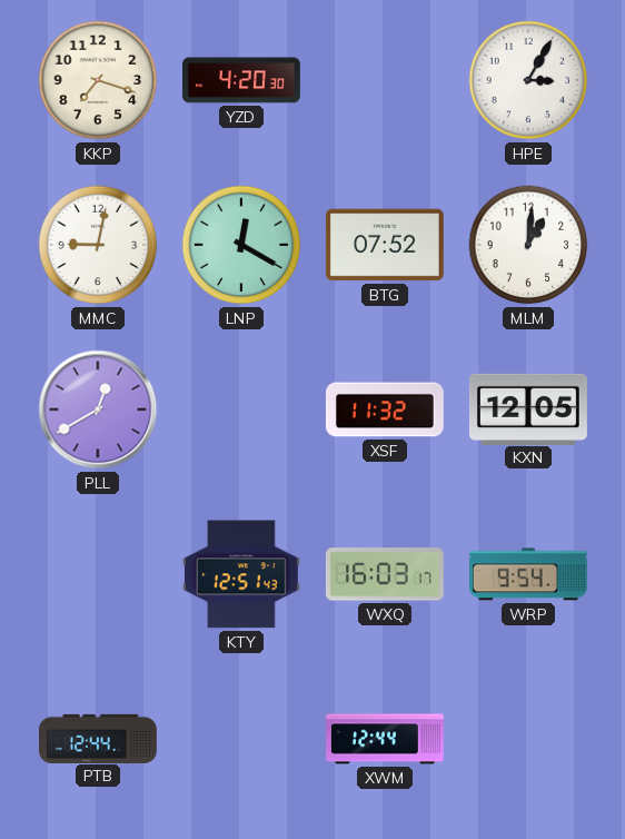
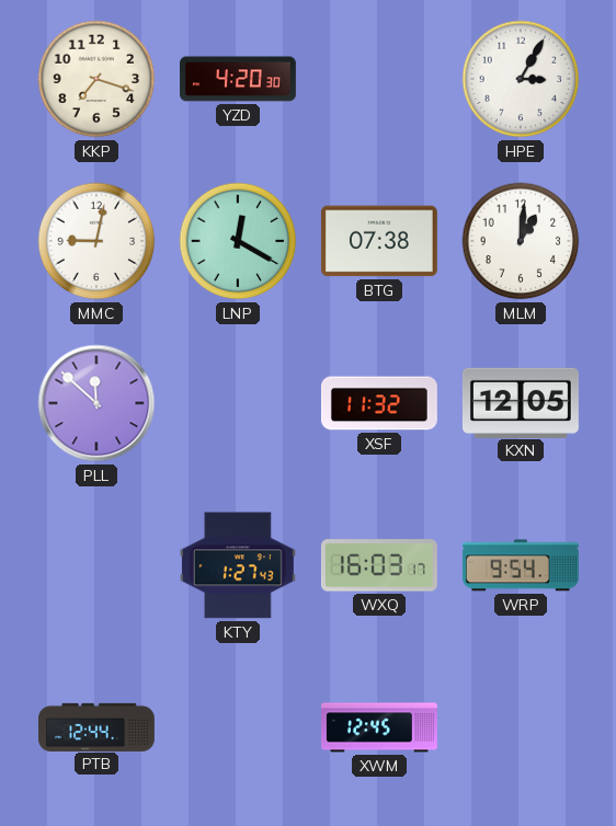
BTG: 07:52 -> 07:38 (379, 241)
PLL: 12:40 -> 11:52 (96, 403)
KTY: 12:51 -> 1:27 (238, 565)
XWM: 12:44 -> 12:45 (380, 727)
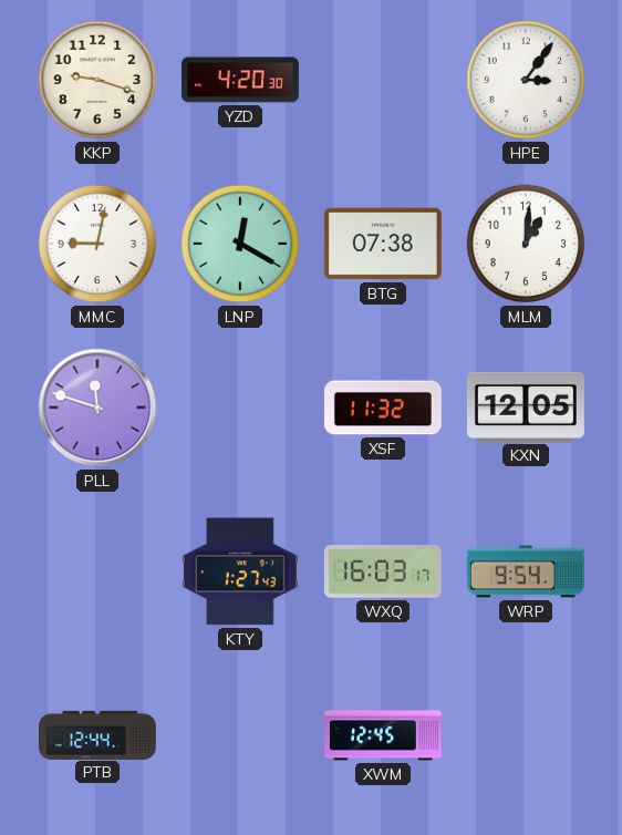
KKP: 7:18 -> 9:18 (97, 80)
HPE: 3:05 -> 3:06 (526, 80)
PLL: 11:52 -> 11:48 (97, 408)
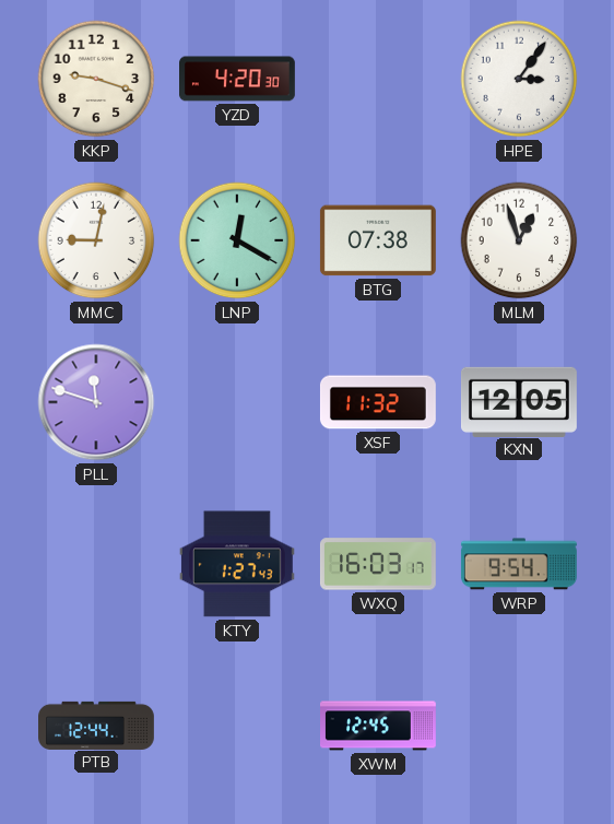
MLM: 1:01 -> 12:57 (519, 240)
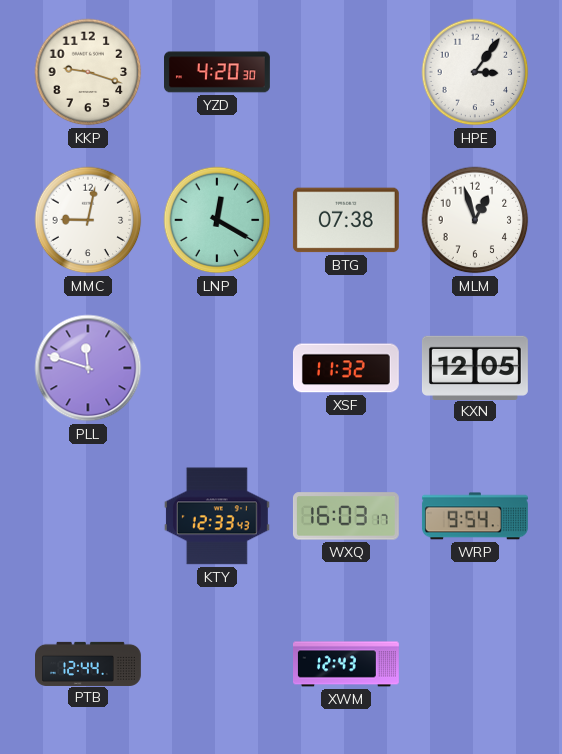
KTY: 1:27 -> 12:33 (217, 516)
XWM: 12:45 -> 12:43 (347, 664)
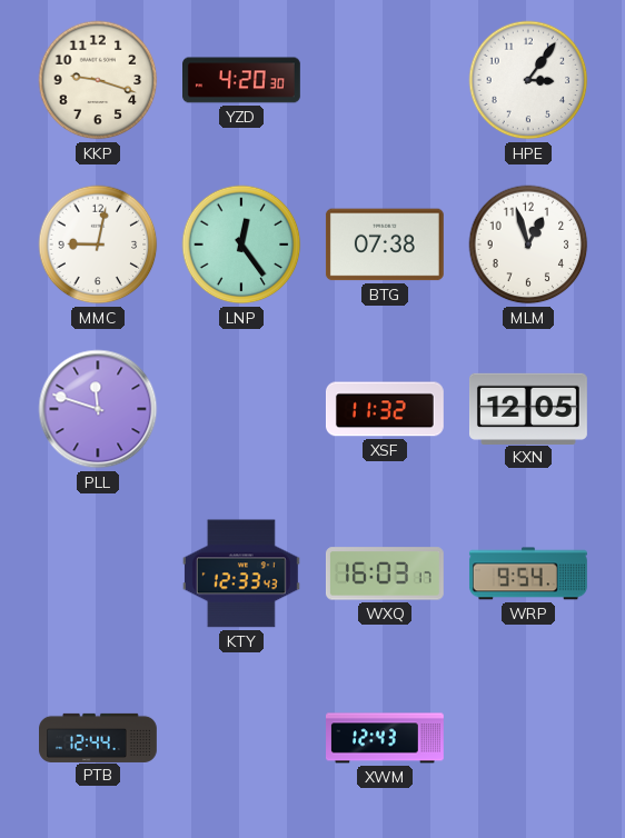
LNP: 12:20 -> 12:24 (241, 245)
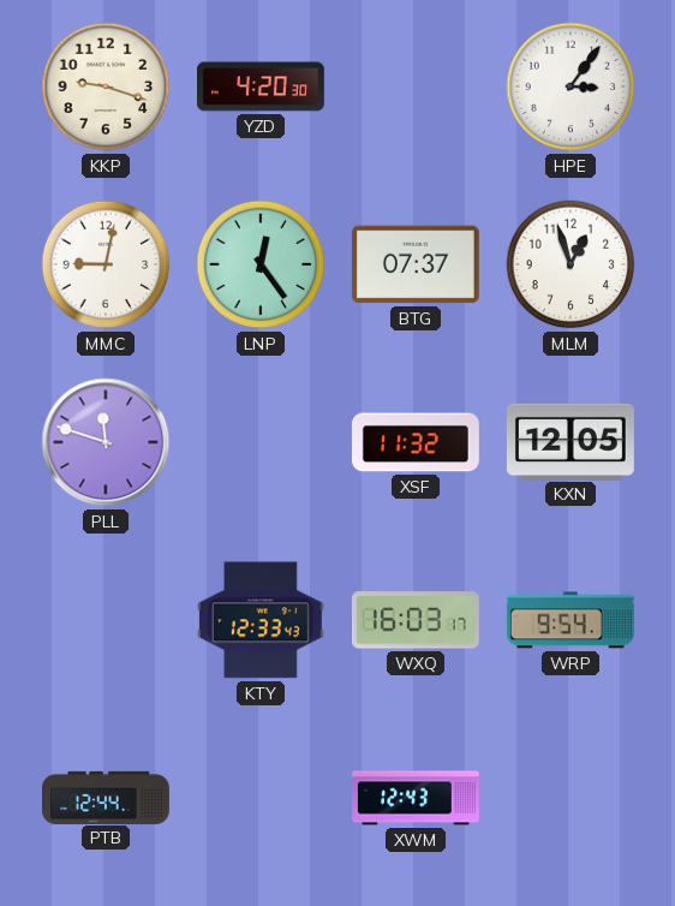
BTG: 07:38 -> 07:37 (416, 264)
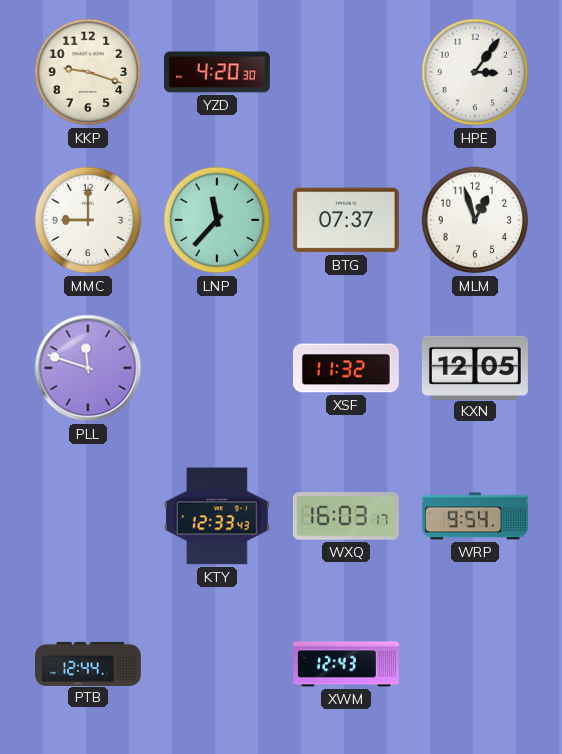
MMC: 9:02 -> 9:00 (88, 220)
LNP: 12:24 -> 11:37 (217, 220)
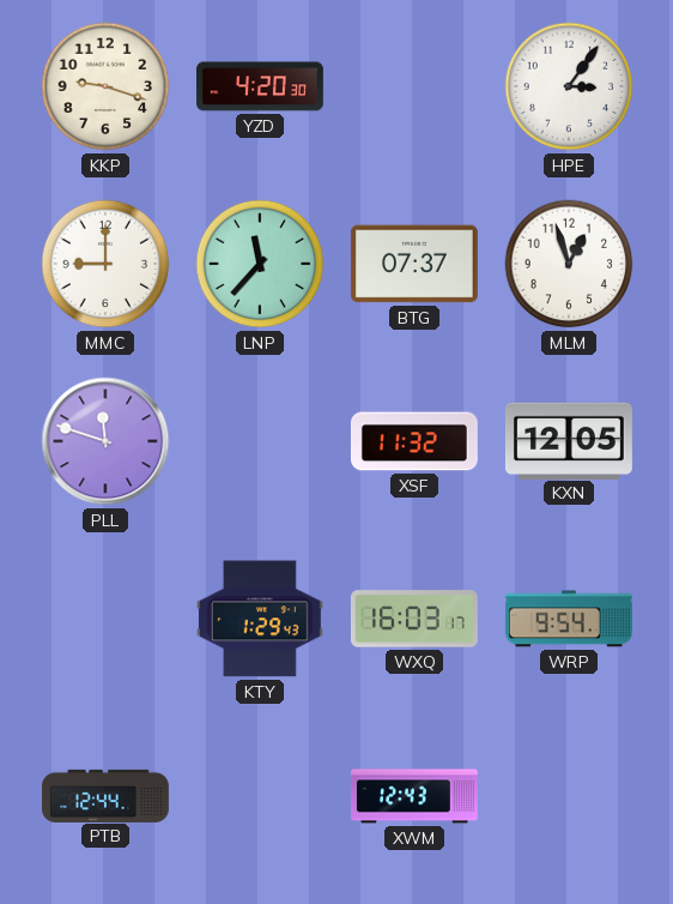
KTY: 12:33 -> 1:29 (260, 619)
